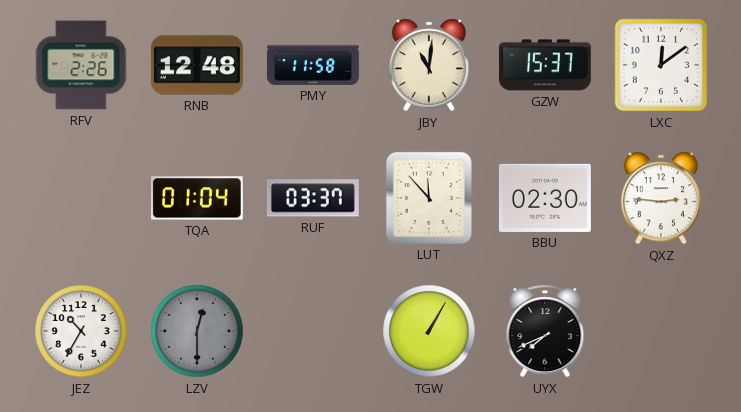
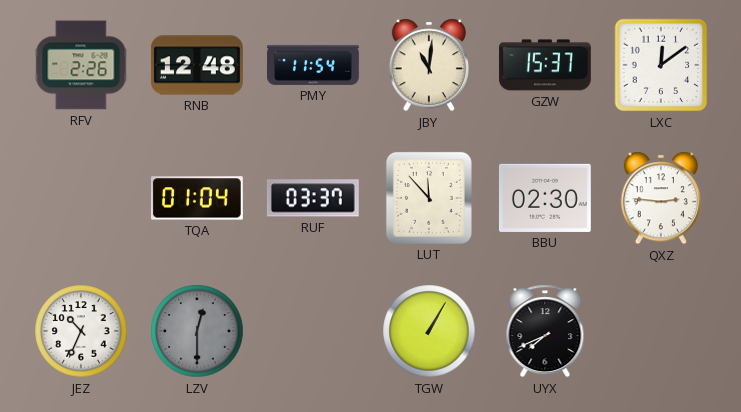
PMY: 11:58 -> 11:54 (314, 65)
JEZ: 10:35 -> 10:34 (81, 331)
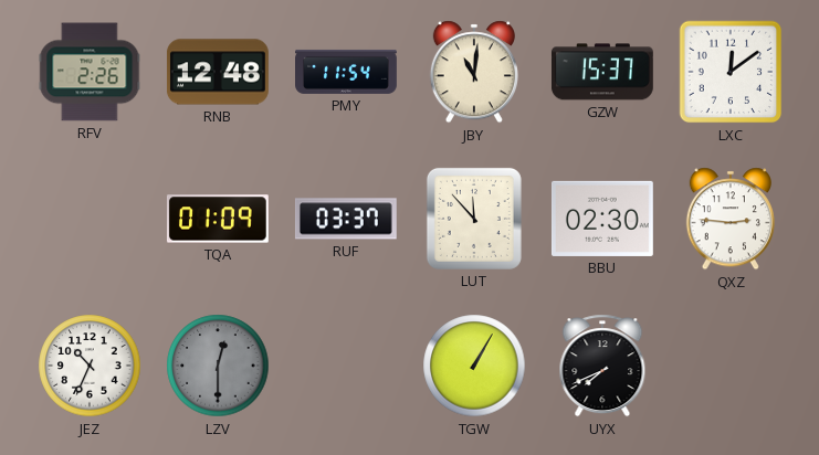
TQA: 01:04 -> 01:09 (218, 219)
